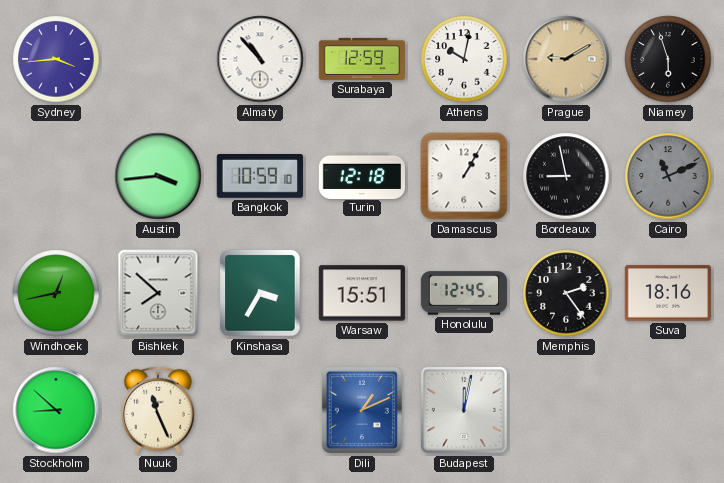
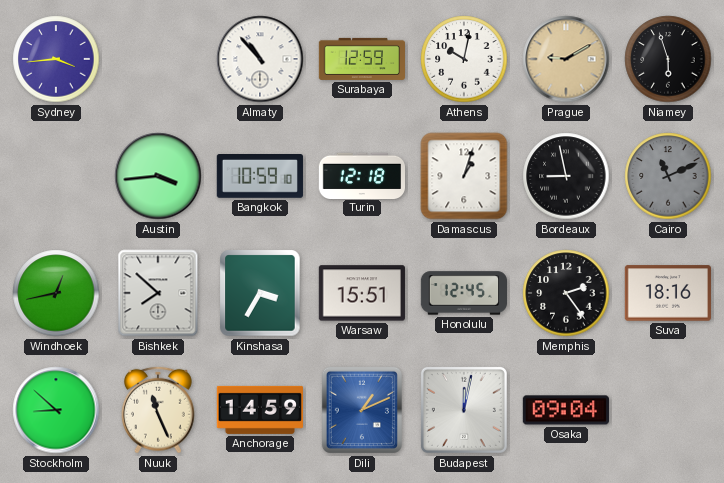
Damascus: 1:05 -> 1:03 (464, 176)
Anchorage: none -> 14:59 (260, 410)
Osaka: none -> 09:04 (566, 410)
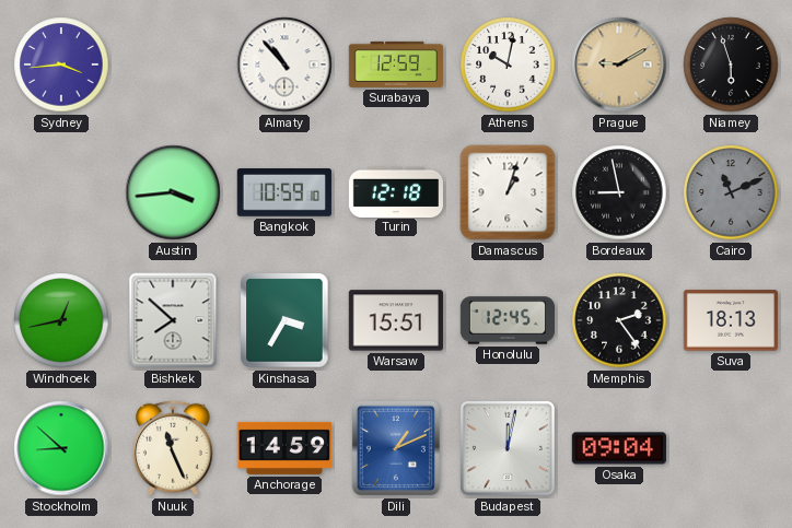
Suva: 18:16 -> 18:13 (731, 320)
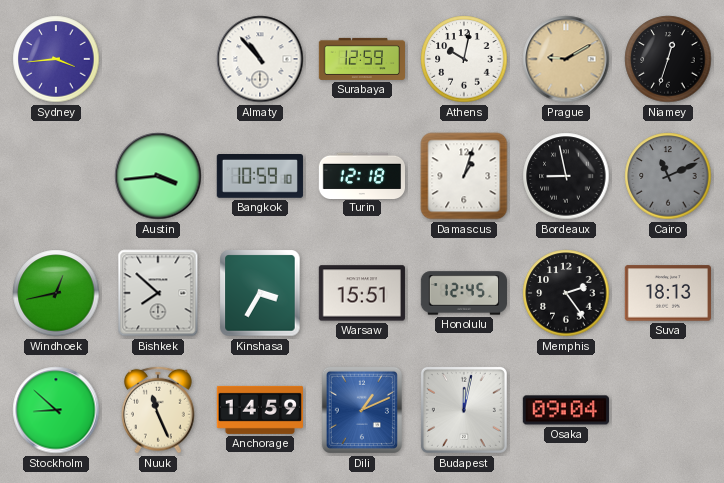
Niamey: 5:57 -> 12:33 (668, 59)
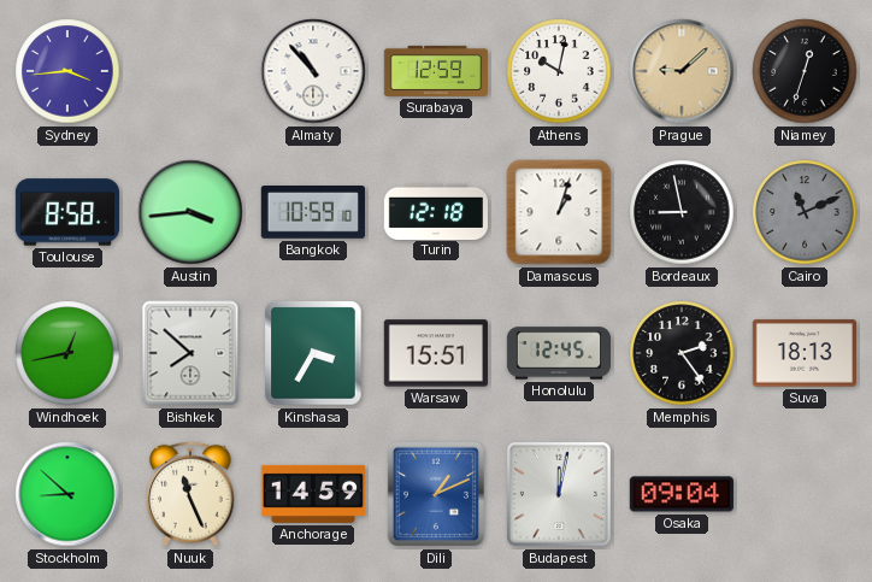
Prague: 9:10 -> 9:08 (682, 71)
Toulouse: none -> 8:58 (66, 212)
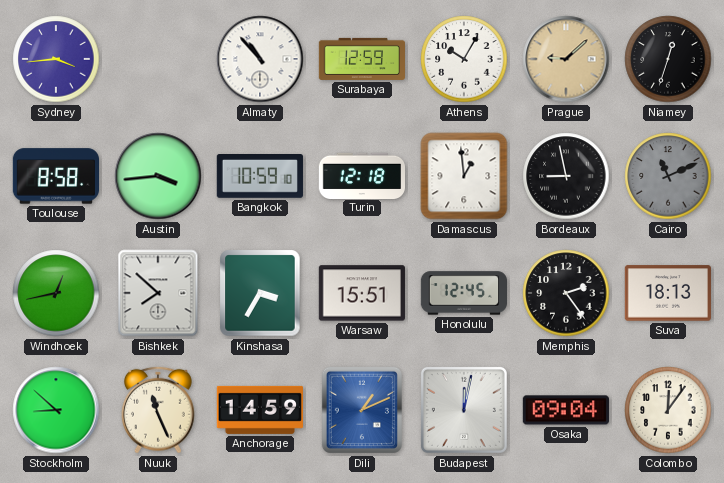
Athens: 10:02 -> 10:05 (464, 59)
Damascus: 1:03 -> 12:59 (464, 176)
Colombo: none -> 12:06 (668, 410)
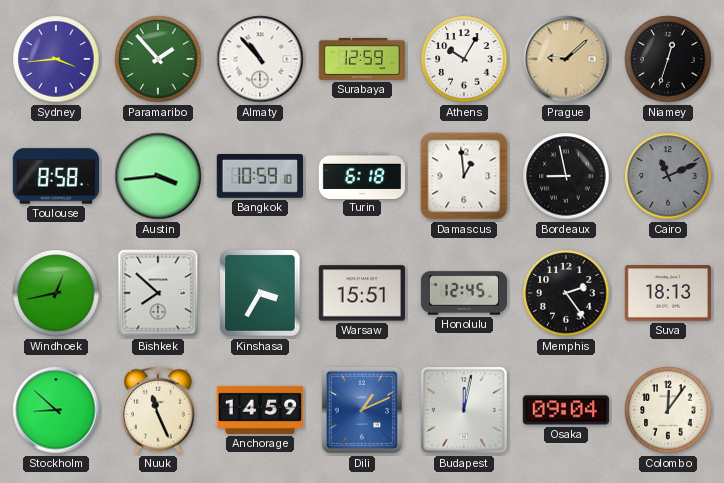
Paramaribo: none -> 1:53 (158, 59)
Turin: 12:18 -> 6:18 (361, 175)
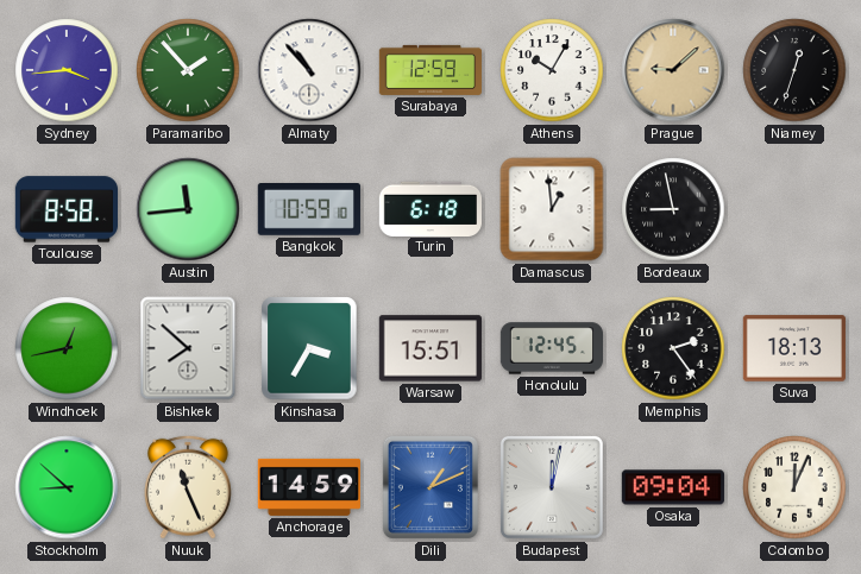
Austin: 3:44 -> 11:44 (188, 209)
Cairo: 11:11 -> none (668, 176)
Colombo: 12:06 -> 12:04 (794, 487)
